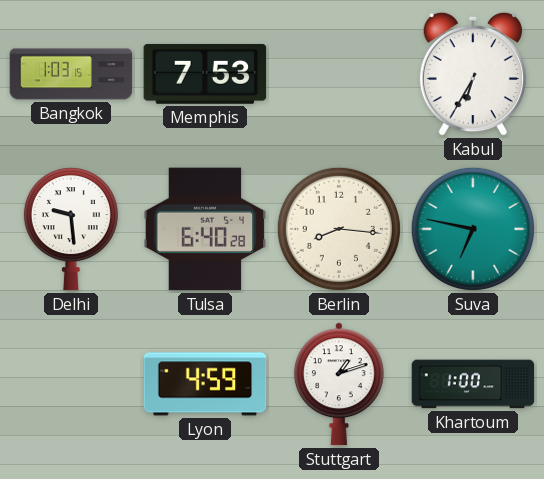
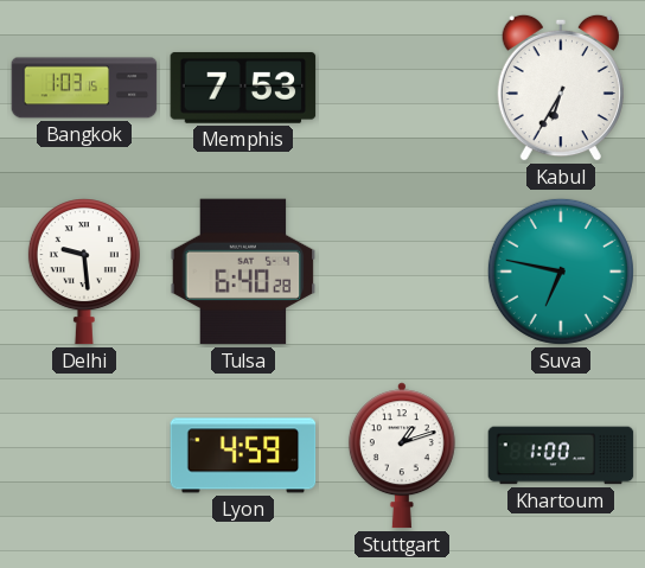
Berlin: 8:16 -> none (339, 229)
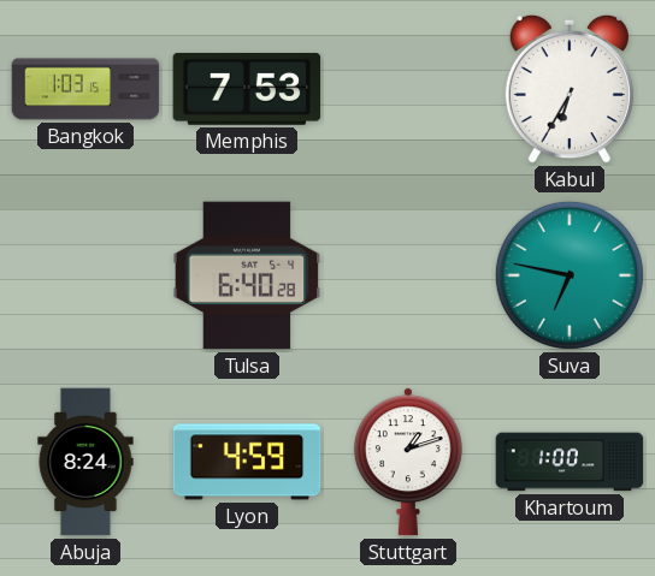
Delhi: 9:29 -> none (84, 272)
Abuja: none -> 8:24 (85, 462)
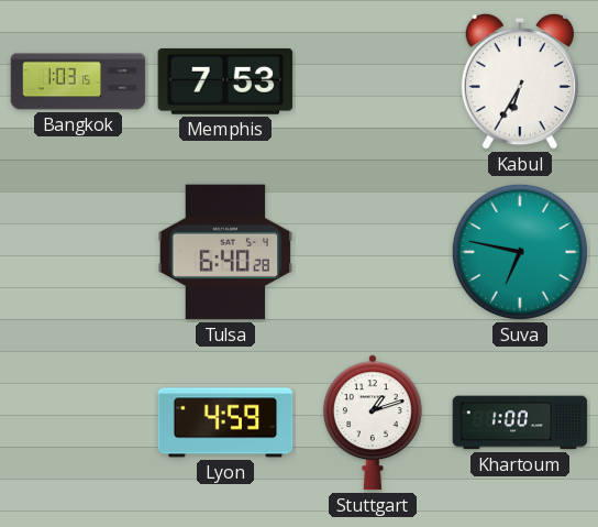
Abuja: 8:24 -> none (85, 462)
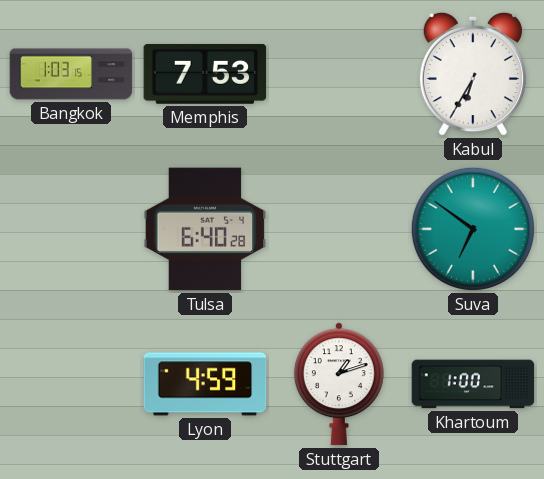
Suva: 6:47 -> 6:51 (473, 229)
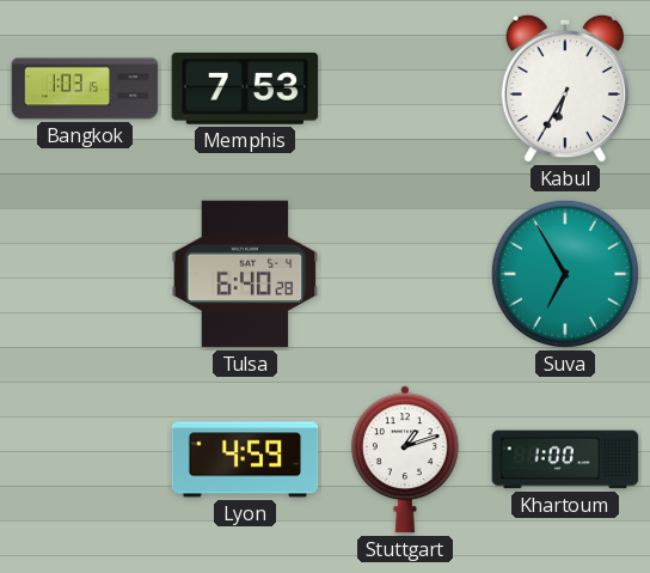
Suva: 6:51 -> 6:55 (565, 274)
